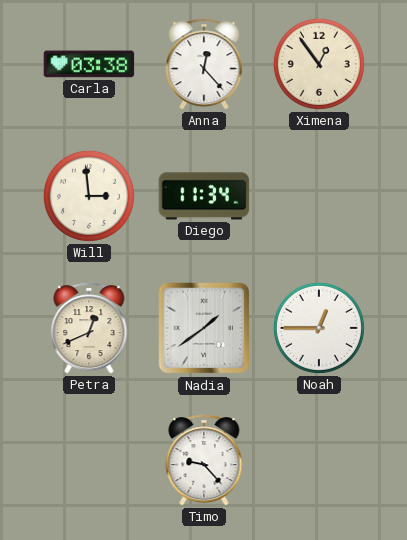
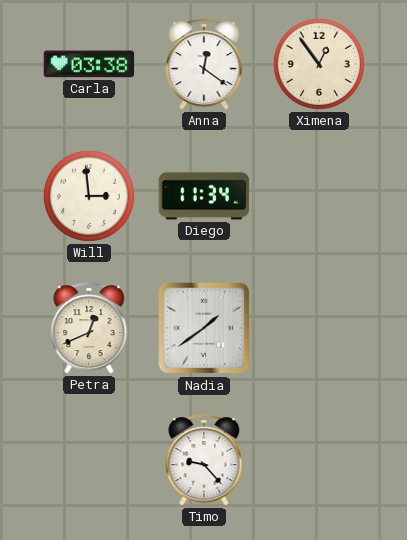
Anna: 12:23 -> 12:21 (204, 64)
Noah: 12:45 -> none (319, 328)
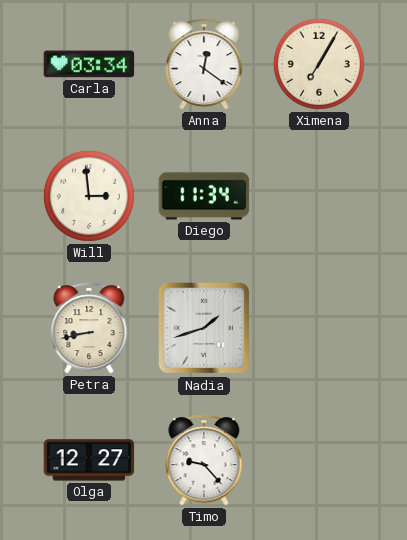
Carla: 03:38 -> 03:34 (89, 64)
Ximena: 12:54 -> 7:05 (319, 64)
Petra: 12:41 -> 8:43 (89, 328)
Nadia: 1:39 -> 1:42 (204, 328)
Olga: none -> 12:27 (89, 460)
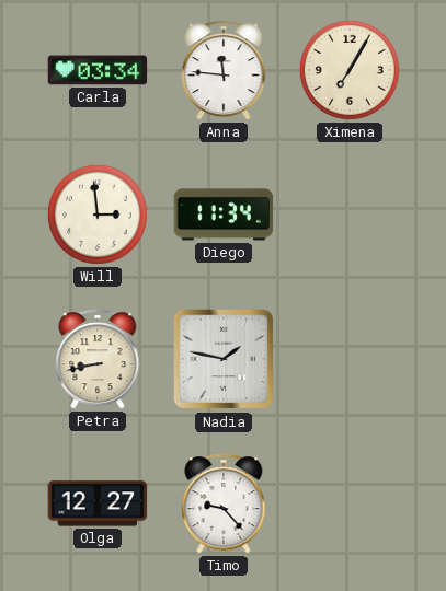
Anna: 12:21 -> 11:46 (224, 70)
Nadia: 1:42 -> 1:47 (224, 359)
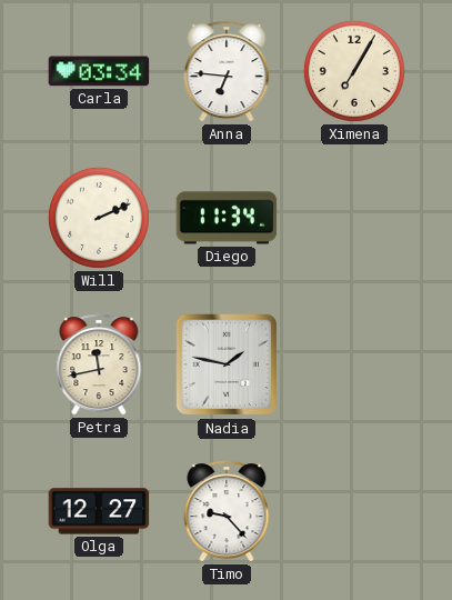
Anna: 11:46 -> 6:46 (227, 71)
Will: 2:59 -> 2:11 (99, 218)
Petra: 8:43 -> 11:43 (99, 364)
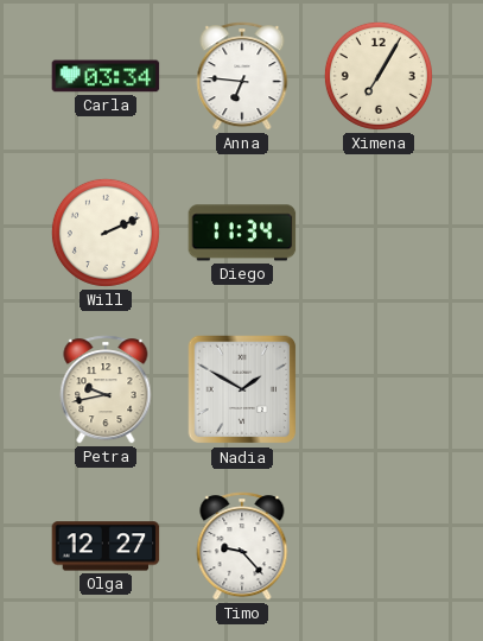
Petra: 11:43 -> 9:43 (106, 389)
Nadia: 1:47 -> 1:50 (242, 389)
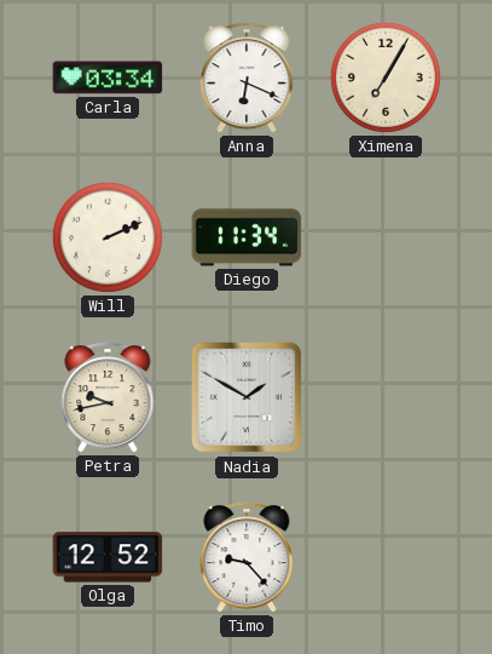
Anna: 6:46 -> 6:19 (247, 78)
Olga: 12:27 -> 12:52 (108, 557)
